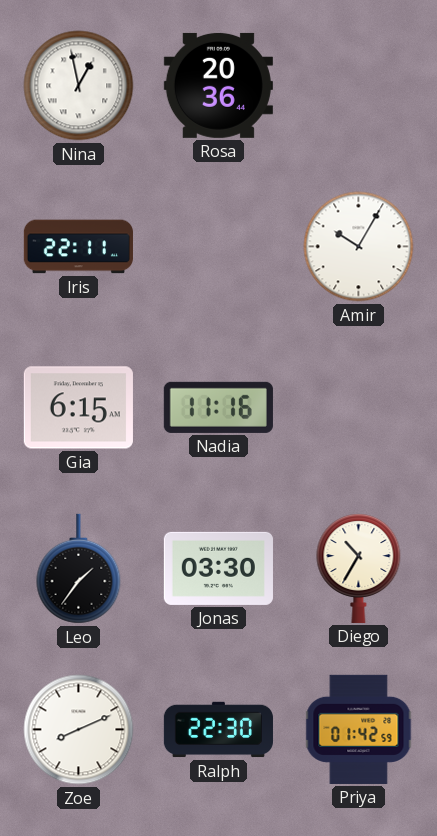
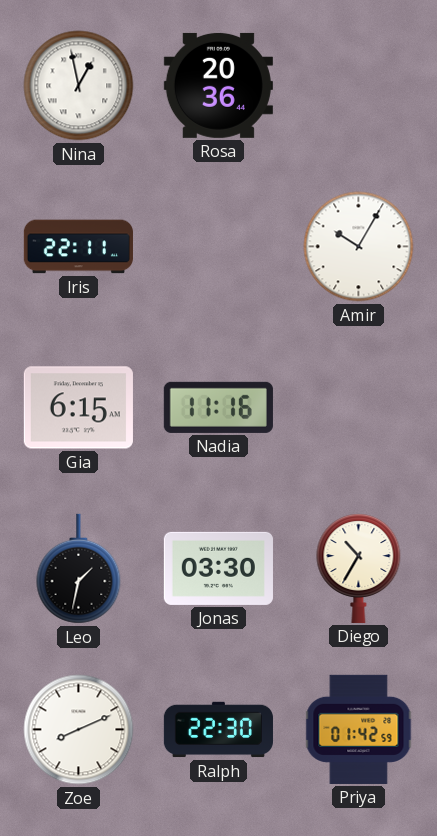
Leo: 1:36 -> 1:32 (79, 569)
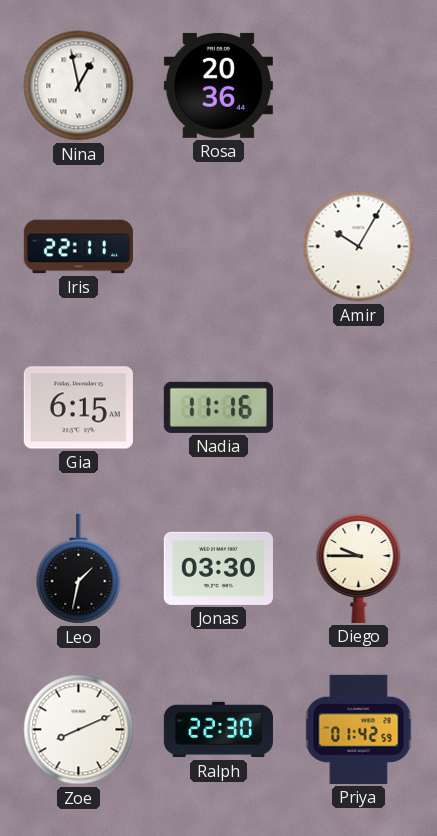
Diego: 10:35 -> 9:45 (359, 569)
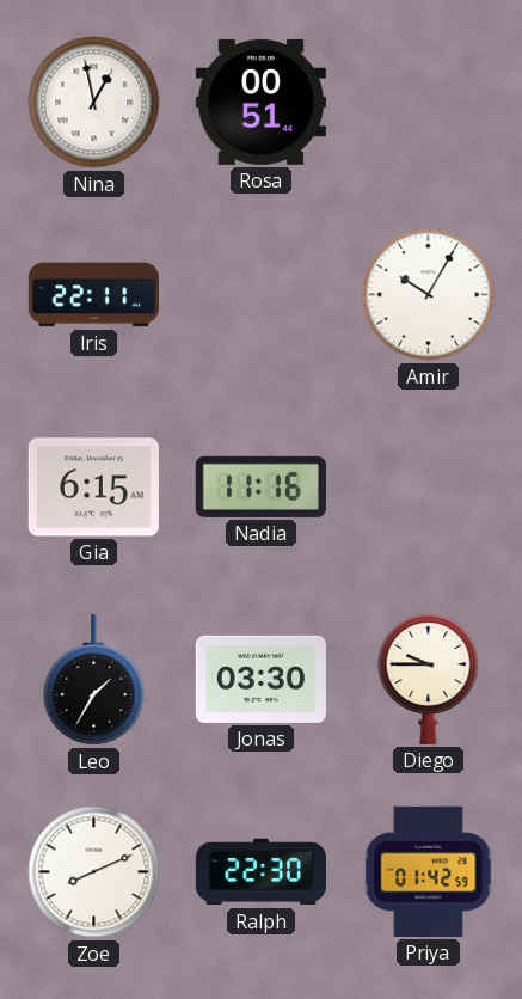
Rosa: 20:36 -> 00:51 (260, 102)
Leo: 1:32 -> 1:35 (94, 680)
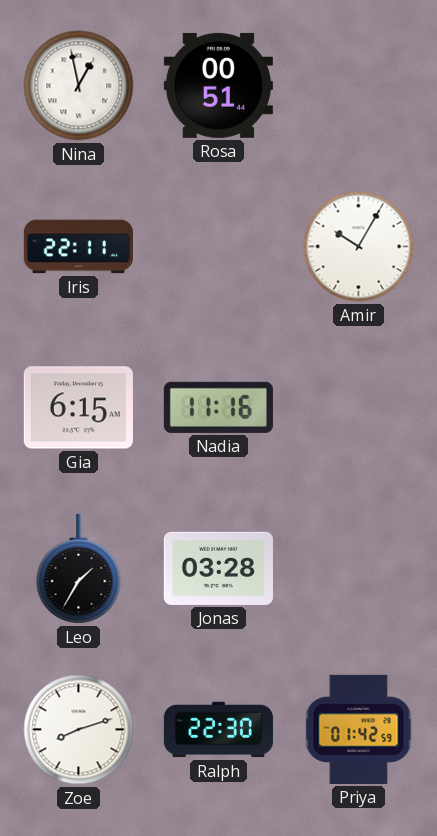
Jonas: 03:30 -> 03:28 (218, 568)
Diego: 9:45 -> none (429, 680)
Zoe: 8:11 -> 8:12 (79, 730)
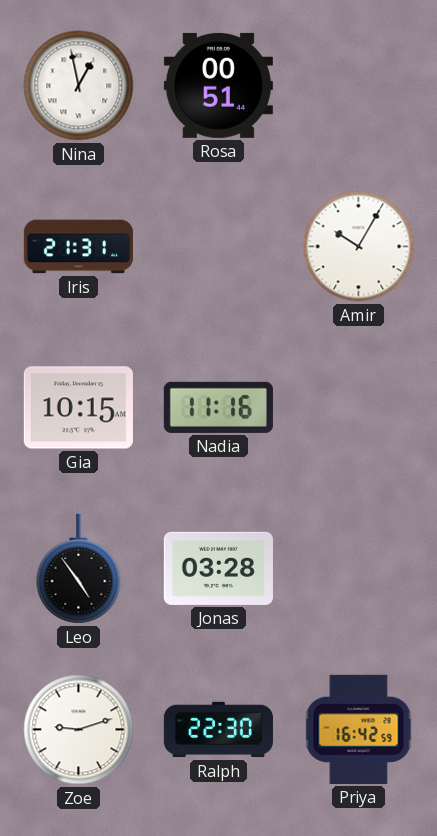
Iris: 22:11 -> 21:31 (78, 247)
Gia: 6:15 -> 10:15 (78, 408)
Leo: 1:35 -> 4:54 (79, 569)
Zoe: 8:12 -> 9:12 (79, 730)
Priya: 01:42 -> 16:42 (359, 729)
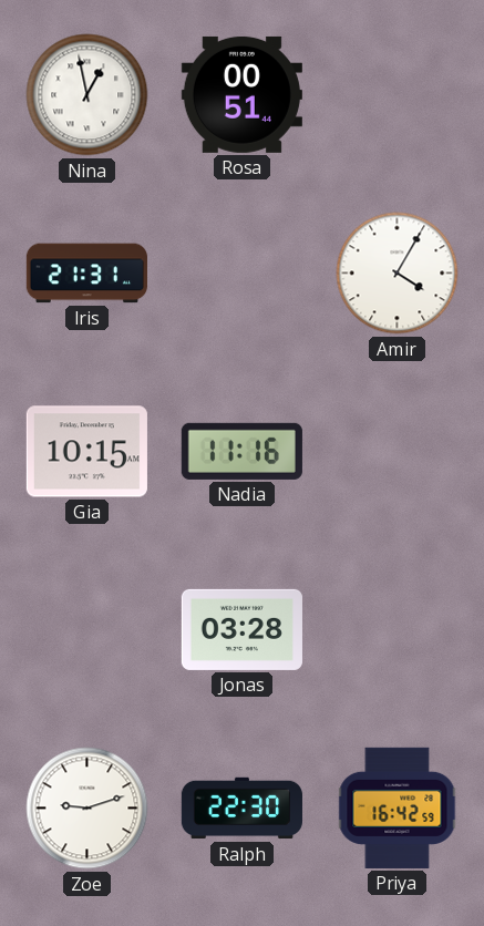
Amir: 10:05 -> 4:05 (398, 274)
Leo: 4:54 -> none (79, 569)
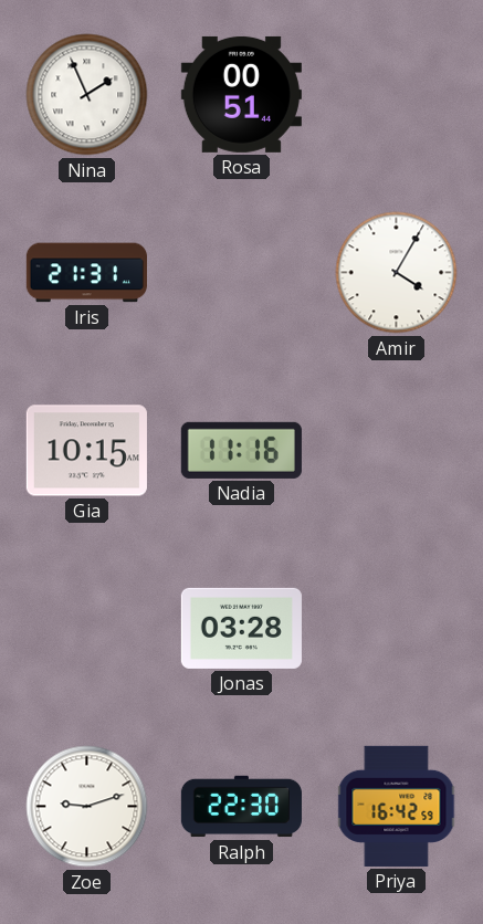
Nina: 12:58 -> 1:56 (87, 95)
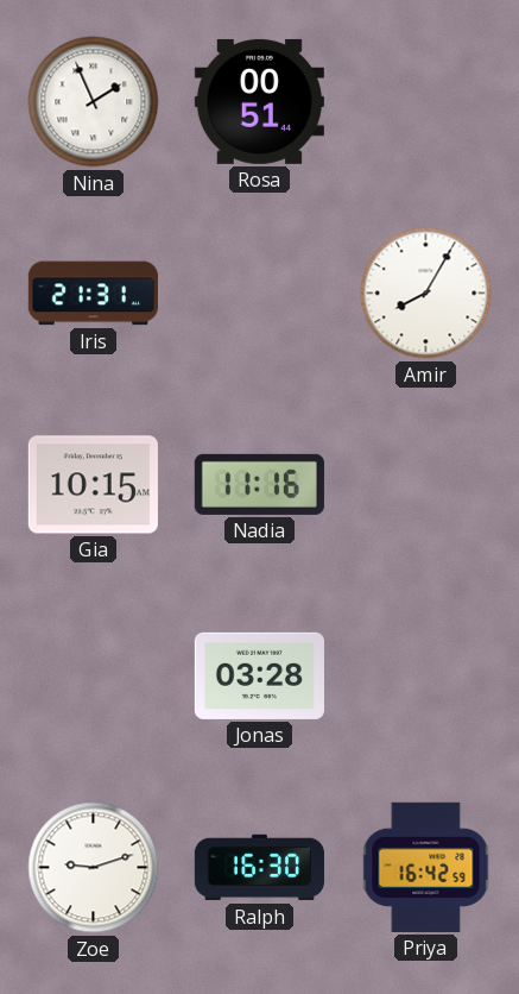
Amir: 4:05 -> 8:05 (426, 294)
Ralph: 22:30 -> 16:30 (259, 868)
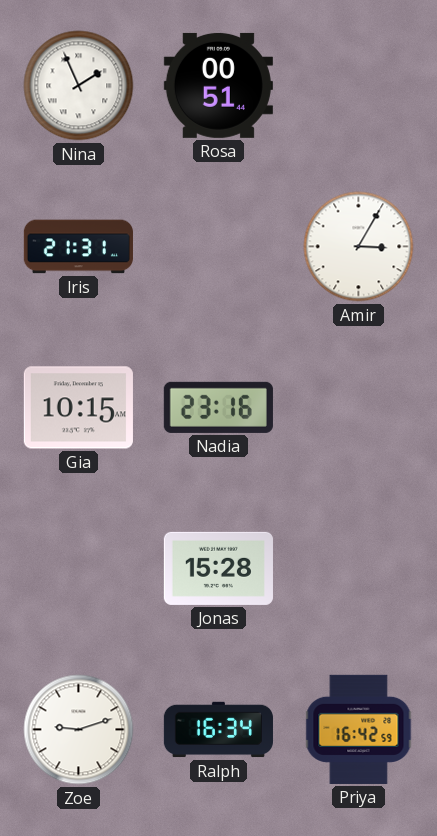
Amir: 8:05 -> 3:05 (359, 247)
Nadia: 11:16 -> 23:16 (218, 407)
Jonas: 03:28 -> 15:28 (218, 568)
Ralph: 16:30 -> 16:34 (218, 730)
